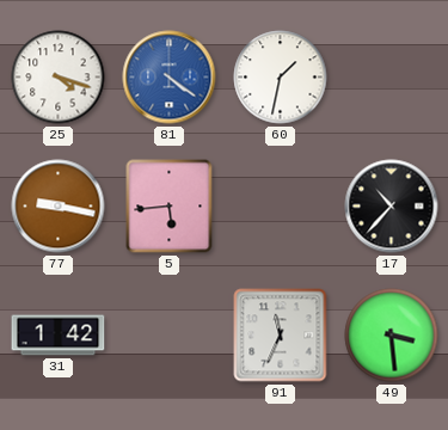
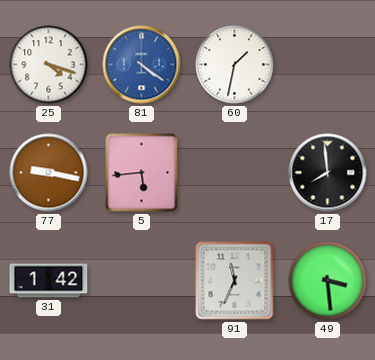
17: 10:37 -> 7:59 (328, 173)
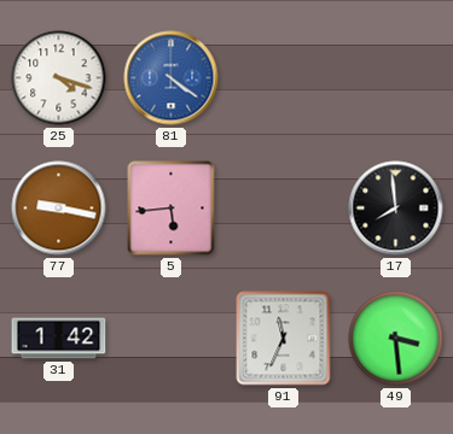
60: 1:32 -> none (235, 65)
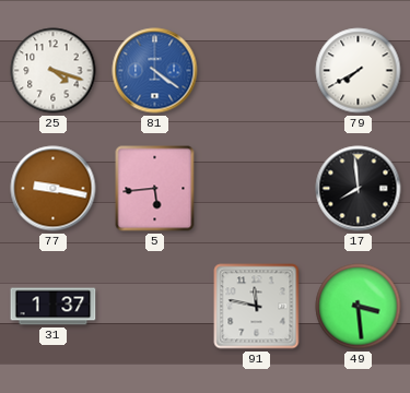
79: none -> 7:40 (359, 71)
31: 1:42 -> 1:37 (54, 307)
91: 11:34 -> 11:47 (257, 307)
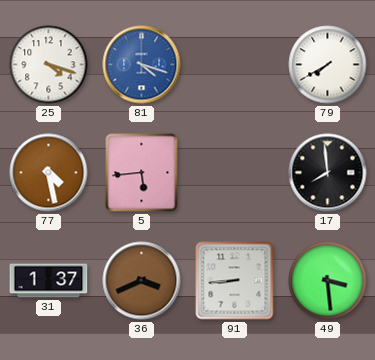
81: 4:21 -> 4:18 (142, 65)
77: 9:17 -> 4:28 (49, 173)
36: none -> 3:41 (142, 281)
91: 11:47 -> 8:44 (235, 281)
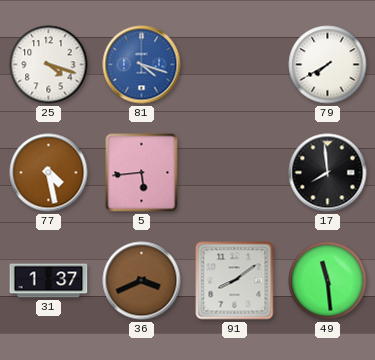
91: 8:44 -> 8:09 (235, 281)
49: 3:29 -> 11:29 (328, 281)
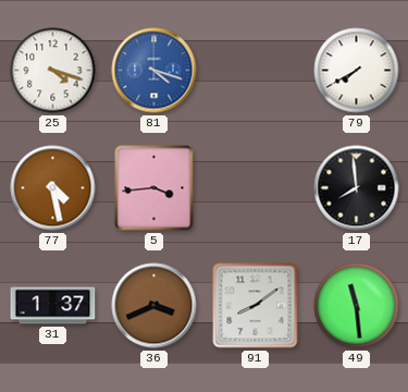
5: 5:44 -> 3:44 (154, 188)
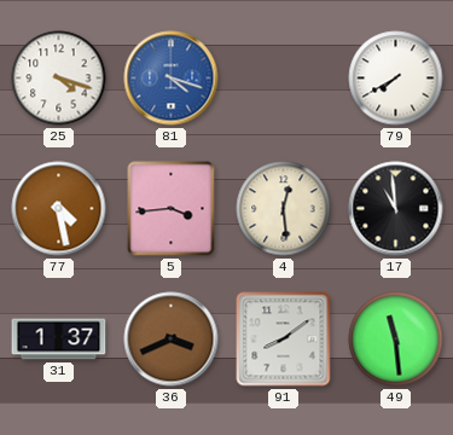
4: none -> 12:29 (284, 209)
17: 7:59 -> 10:59 (396, 209)
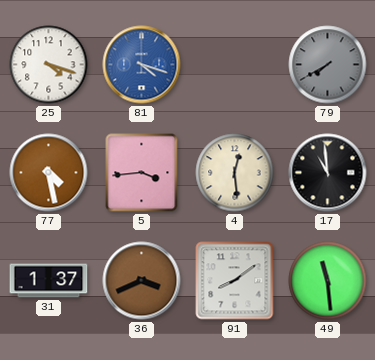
79 dial: white -> grey (328, 65)
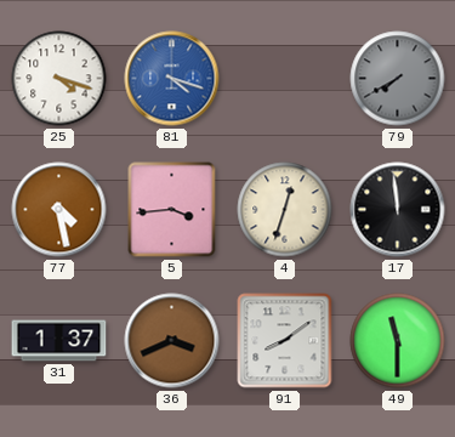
4: 12:29 -> 12:33 (285, 210)
17: 10:59 -> 11:59 (398, 210)
49: 11:29 -> 11:30 (398, 341)
